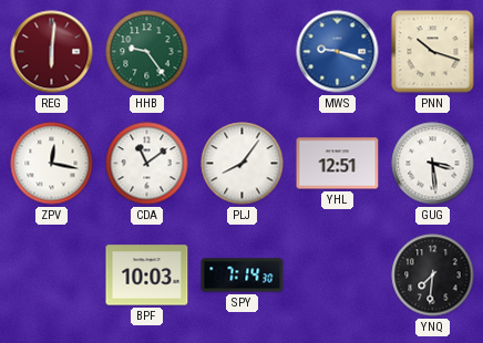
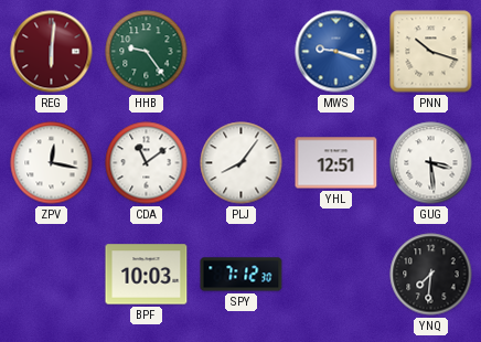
SPY: 7:14 -> 7:12 (242, 275)
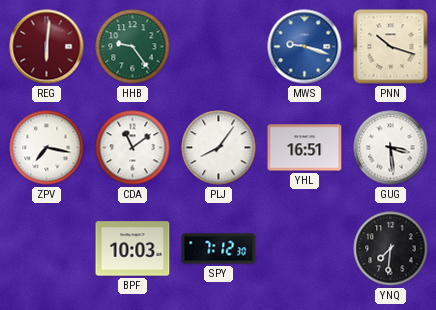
ZPV: 12:17 -> 7:17 (47, 148)
YHL: 12:51 -> 16:51 (305, 148)
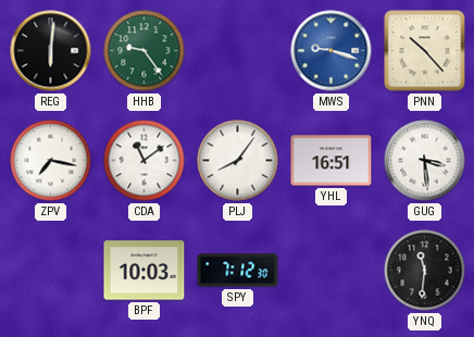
REG dial: burgundy -> black (51, 51)
PNN: 10:18 -> 10:23 (425, 51)
YNQ: 7:31 -> 11:31 (425, 271)
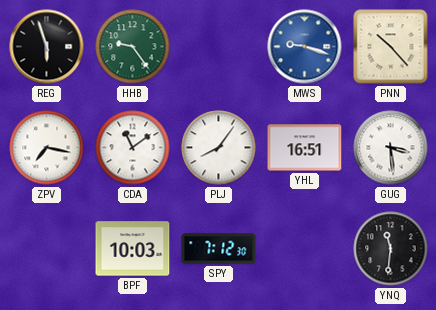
REG: 6:01 -> 5:57 (47, 47)
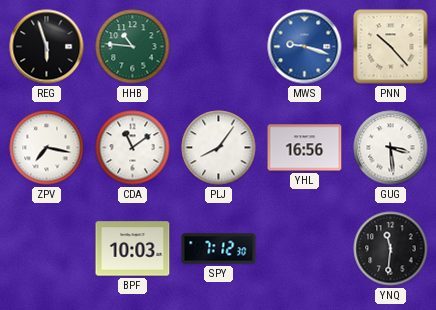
HHB: 9:24 -> 10:46 (133, 47)
YHL: 16:51 -> 16:56 (305, 148)
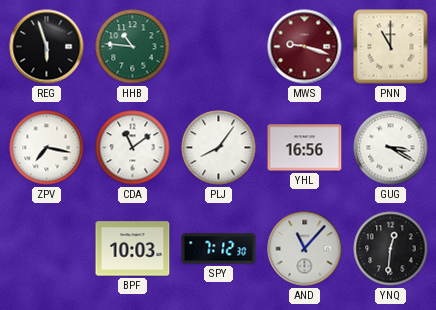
MWS dial: blue -> burgundy (305, 47)
PNN: 10:23 -> 11:00 (391, 47)
GUG: 3:29 -> 3:20 (391, 148)
AND: none -> 11:07 (305, 249)
YNQ: 11:31 -> 12:31 (391, 249)
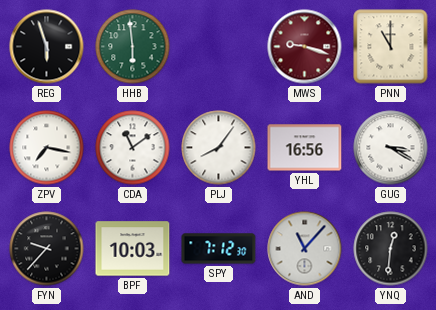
HHB: 10:46 -> 5:59 (133, 47)
FYN: none -> 9:37 (47, 249)
